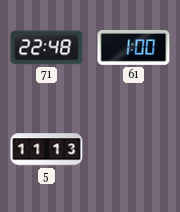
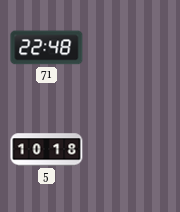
61: 1:00 -> none (134, 47)
5: 11:13 -> 10:18 (47, 150)
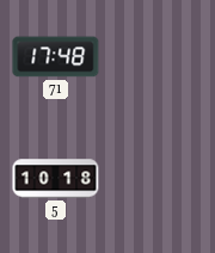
71: 22:48 -> 17:48 (56, 57)
